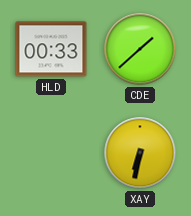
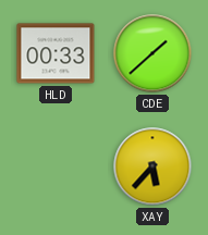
XAY: 6:32 -> 5:37 (152, 166)
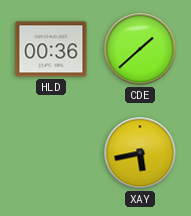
HLD: 00:33 -> 00:36 (51, 49)
XAY: 5:37 -> 5:43 (140, 153)
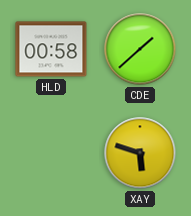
HLD: 00:36 -> 00:58 (51, 49)
XAY: 5:43 -> 5:48 (140, 153)
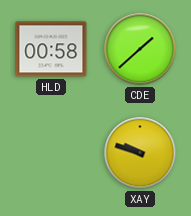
XAY: 5:48 -> 9:48 (140, 153)
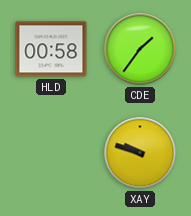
CDE: 1:38 -> 1:36 (140, 49)
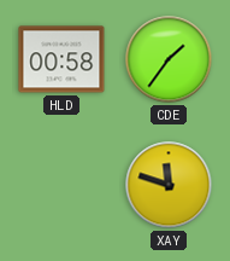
XAY: 9:48 -> 11:48 (169, 185)
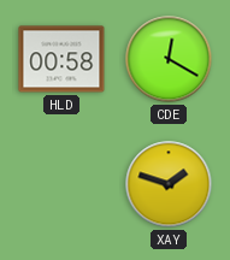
CDE: 1:36 -> 12:20 (169, 59)
XAY: 11:48 -> 1:48 (169, 184)
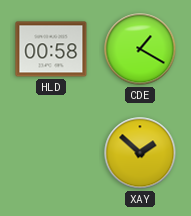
CDE: 12:20 -> 1:20 (140, 49)
XAY: 1:48 -> 1:52 (140, 153)
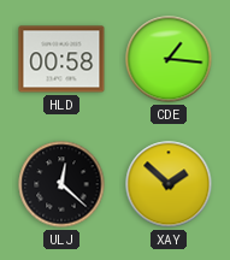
CDE: 1:20 -> 1:16 (169, 59)
ULJ: none -> 12:22 (61, 184)
